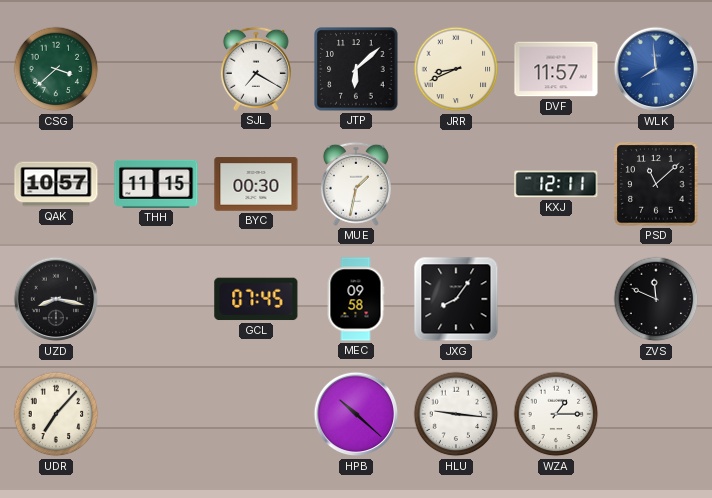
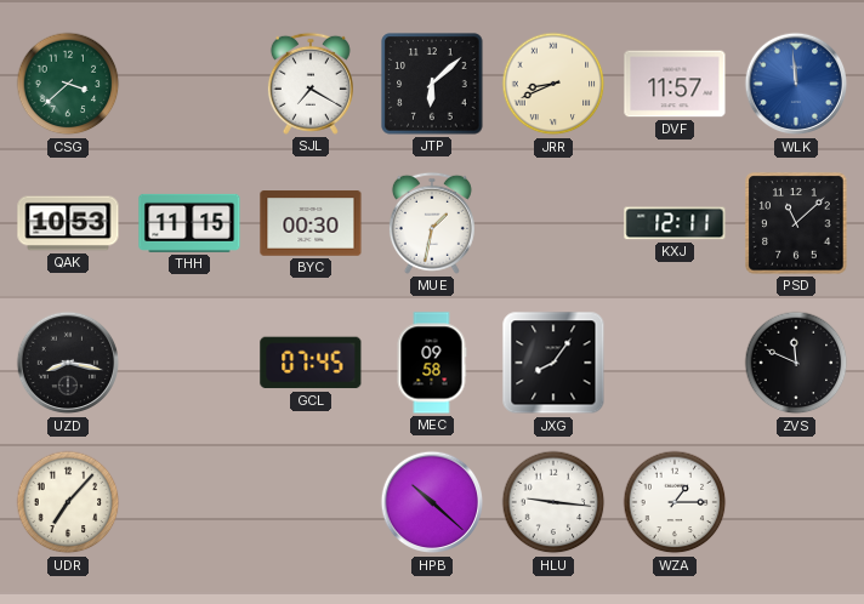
WLK: 7:59 -> 11:59 (796, 84)
QAK: 10:57 -> 10:53 (68, 223)
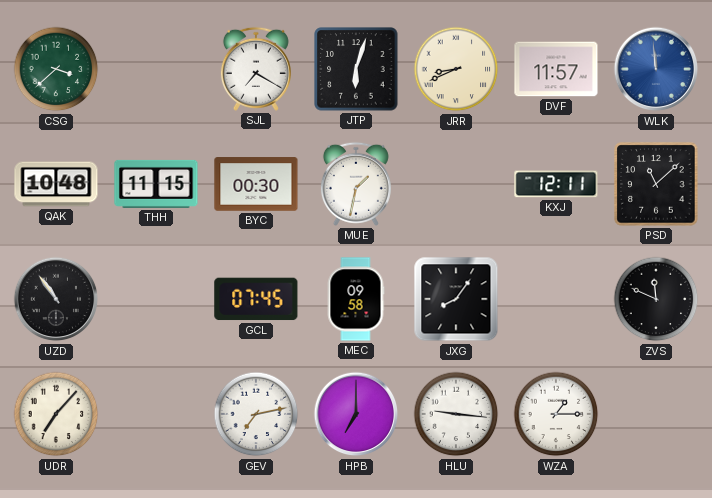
JTP: 6:08 -> 6:03 (356, 69)
QAK: 10:53 -> 10:48 (56, 184)
UZD: 8:17 -> 10:54 (56, 299)
GEV: none -> 7:13 (256, 414)
HPB: 10:22 -> 7:00 (356, 414)
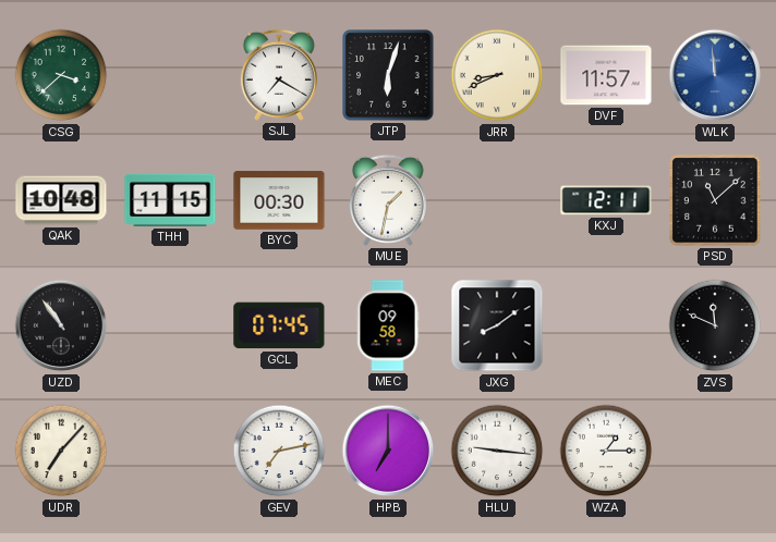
JXG: 8:06 -> 8:09 (497, 325)
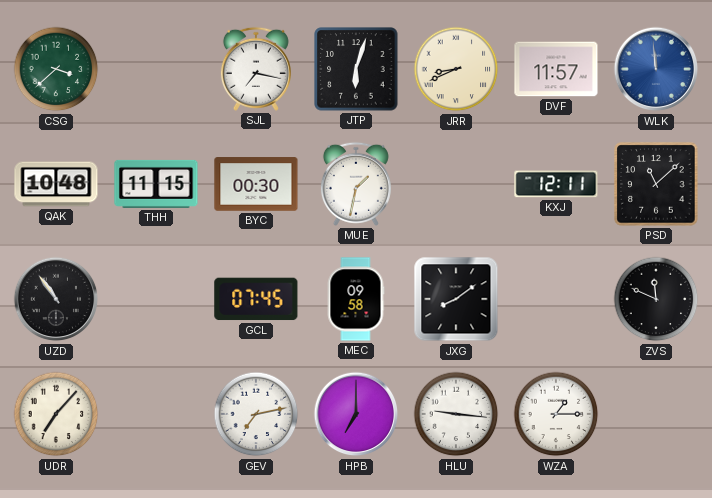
SJL: 7:20 -> 7:17 (256, 69)
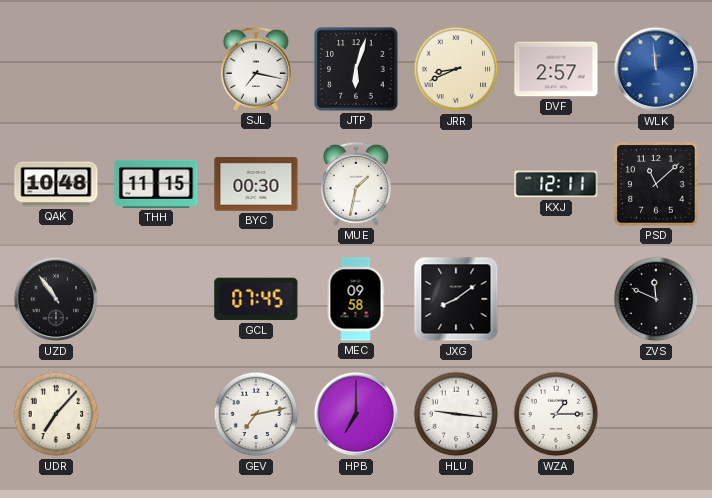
CSG: 3:38 -> none (56, 69)
DVF: 11:57 -> 2:57 (556, 69)
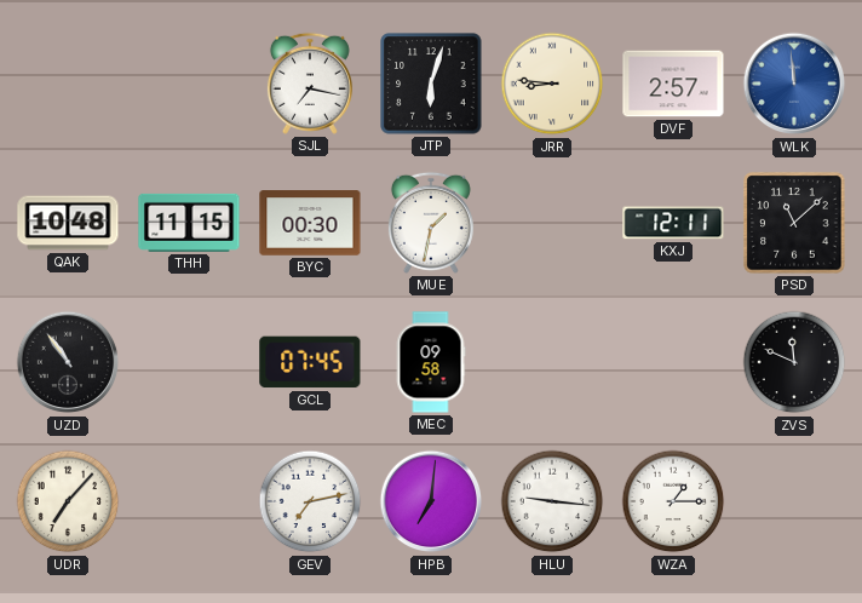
JRR: 8:41 -> 8:46 (552, 84)
JXG: 8:09 -> none (456, 299)
HPB: 7:00 -> 7:01 (431, 501)
